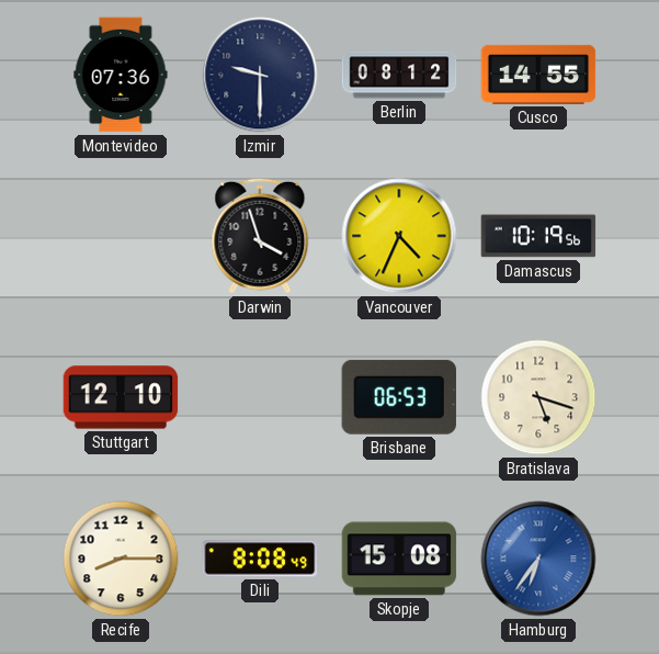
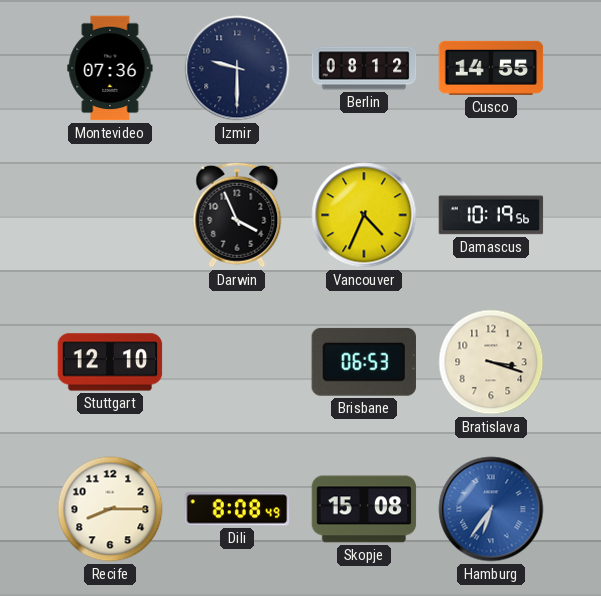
Darwin: 3:57 -> 3:56 (237, 215)
Bratislava: 5:18 -> 3:18 (491, 362)
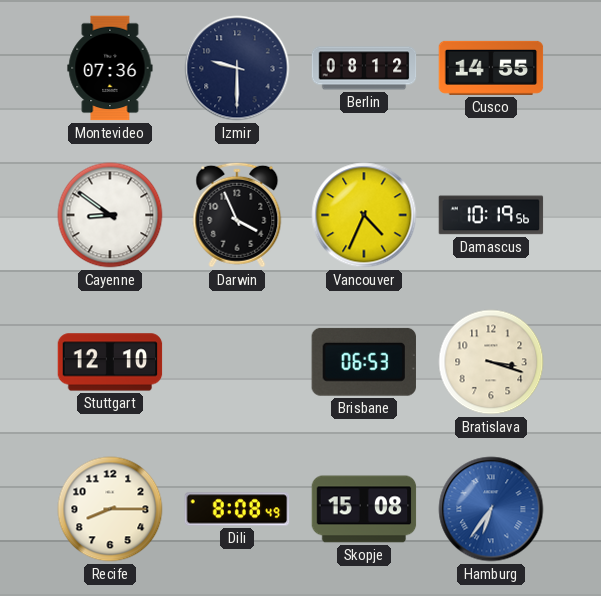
Cayenne: none -> 8:51 (110, 215)
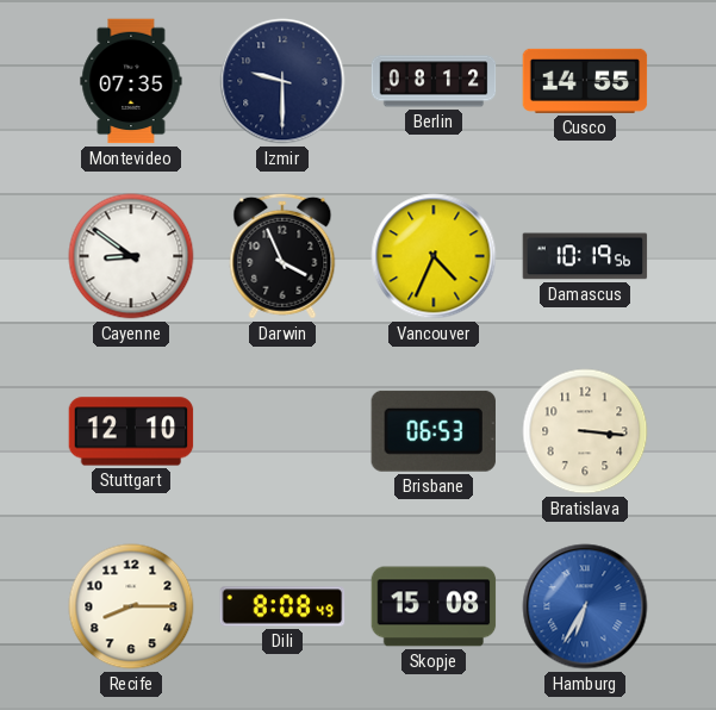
Montevideo: 07:36 -> 07:35 (131, 81)
Bratislava: 3:18 -> 3:16 (585, 431)
Hamburg: 6:36 -> 6:35 (585, 606)
